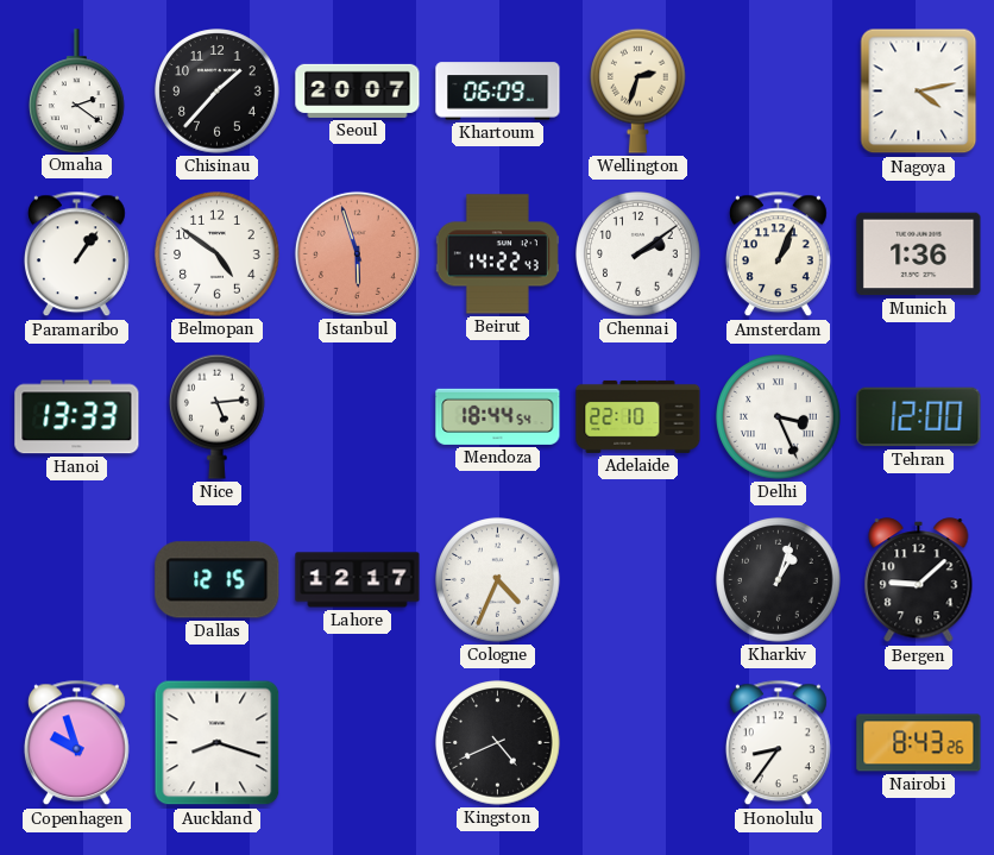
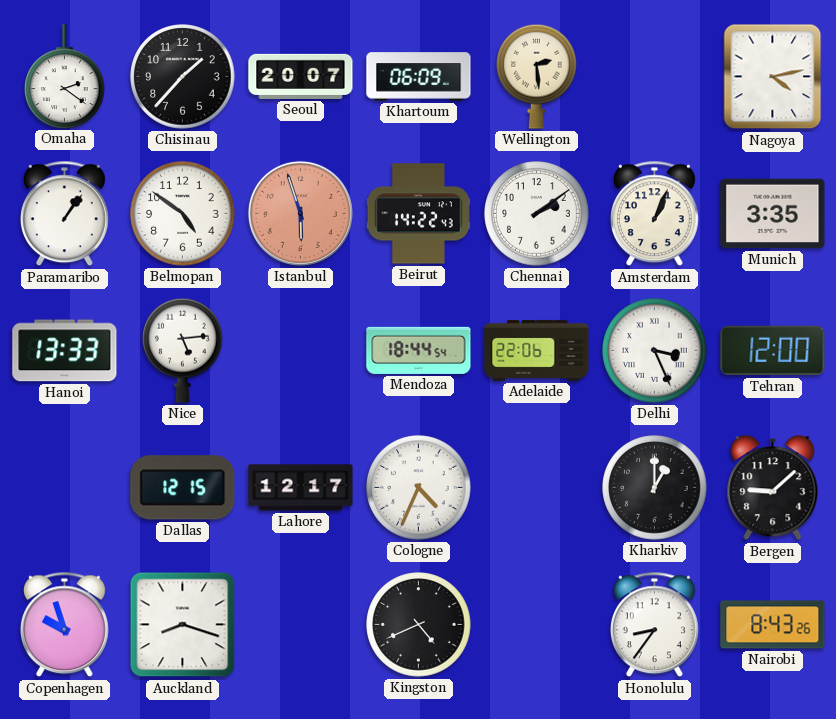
Wellington: 2:33 -> 2:29 (537, 76)
Munich: 1:36 -> 3:35 (773, 214)
Adelaide: 22:10 -> 22:06 (537, 350)
Kharkiv: 1:03 -> 1:00 (655, 488)
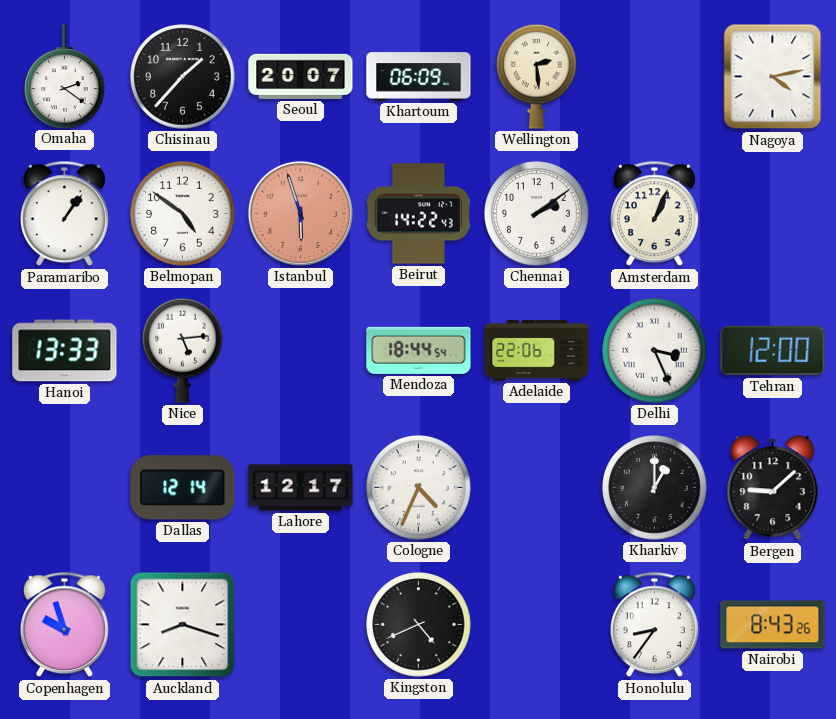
Munich: 3:35 -> none (773, 214)
Dallas: 12:15 -> 12:14 (183, 488)
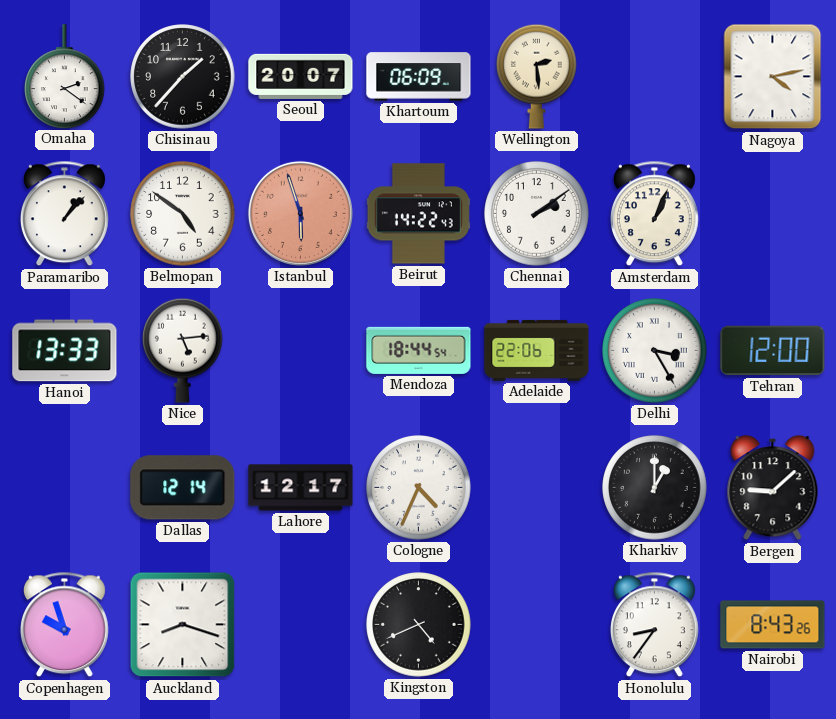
Paramaribo: 1:06 -> 1:07 (64, 214)
Delhi: 3:26 -> 3:25 (655, 351)
